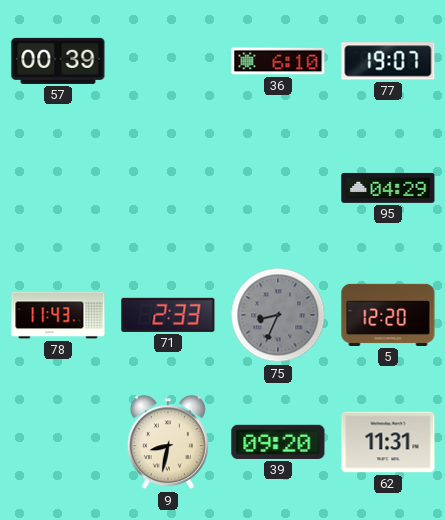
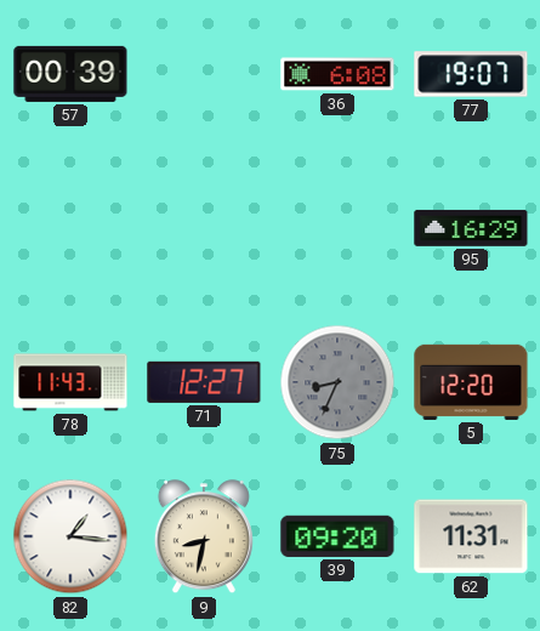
36: 6:10 -> 6:08 (337, 74)
95: 04:29 -> 16:29 (471, 228)
71: 2:33 -> 12:27 (204, 382)
82: none -> 1:16 (70, 536)
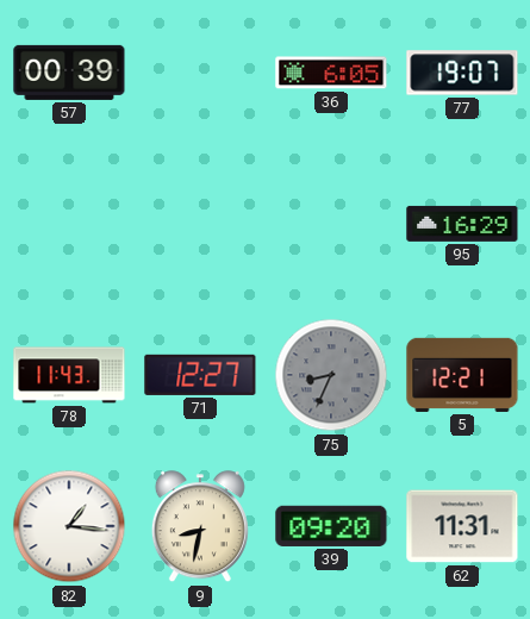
36: 6:08 -> 6:05 (331, 73)
5: 12:20 -> 12:21 (462, 375)
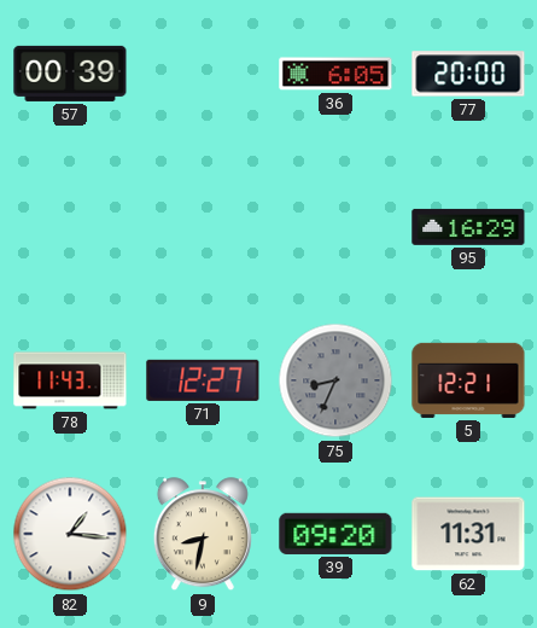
77: 19:07 -> 20:00 (468, 74)
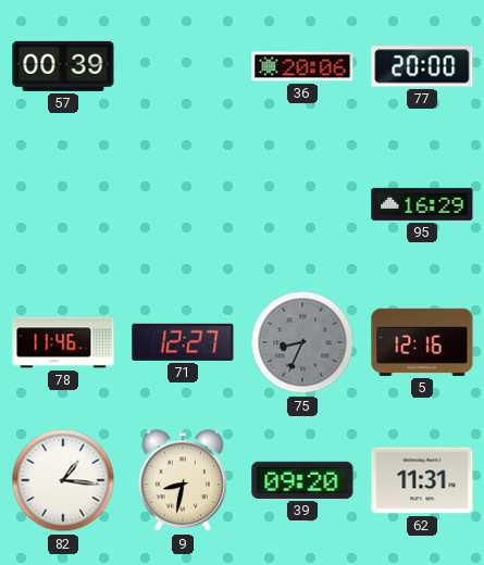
36: 6:05 -> 20:06 (302, 66)
78: 11:43 -> 11:46 (63, 342)
5: 12:21 -> 12:16 (422, 342)
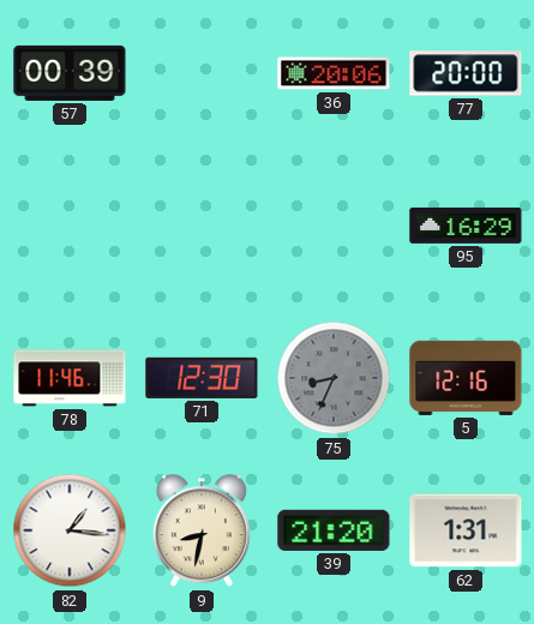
71: 12:27 -> 12:30 (202, 378)
39: 09:20 -> 21:20 (334, 530)
62: 11:31 -> 1:31 (466, 530)
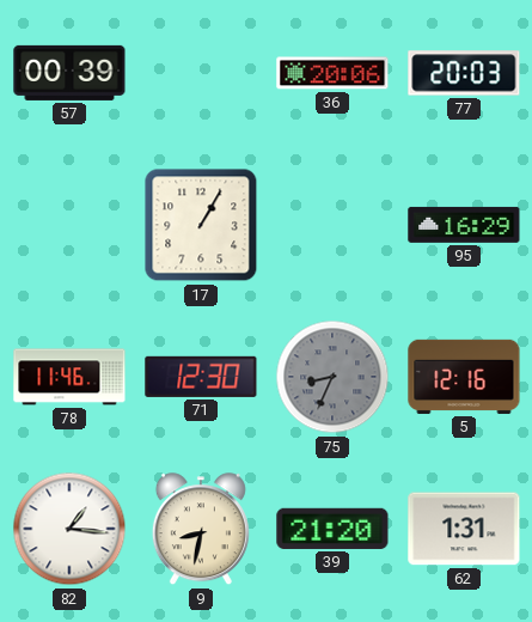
77: 20:00 -> 20:03 (464, 73)
17: none -> 1:05 (201, 225)
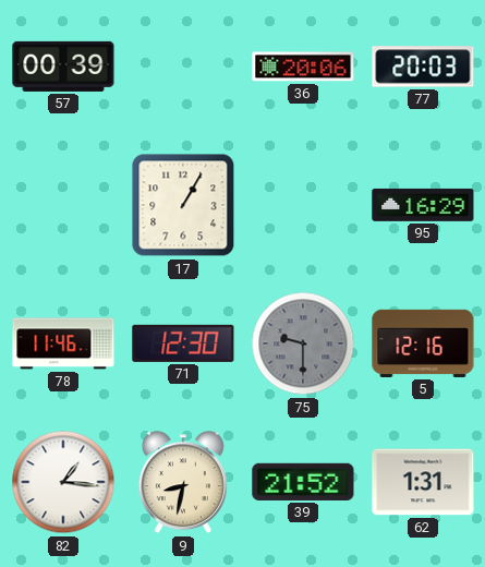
75: 8:34 -> 9:30 (303, 343)
39: 21:20 -> 21:52 (303, 482)
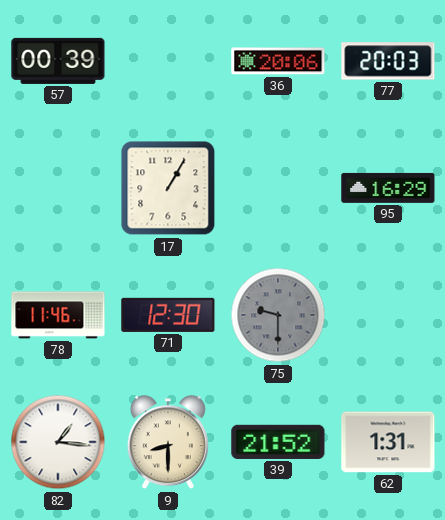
5: 12:16 -> none (423, 343)
9: 8:32 -> 8:30 (168, 443)
